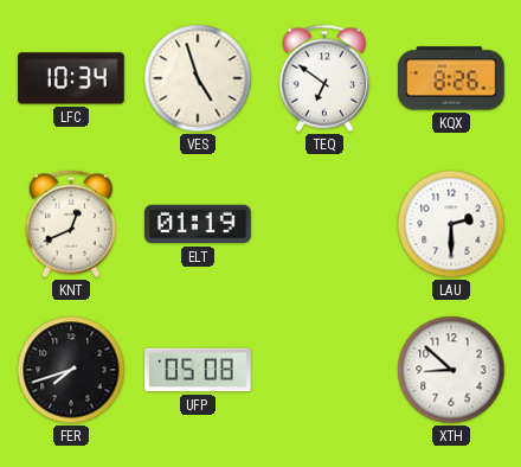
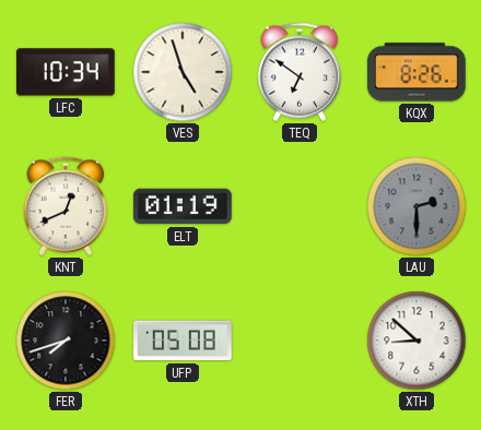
LAU dial: white -> grey (417, 206)
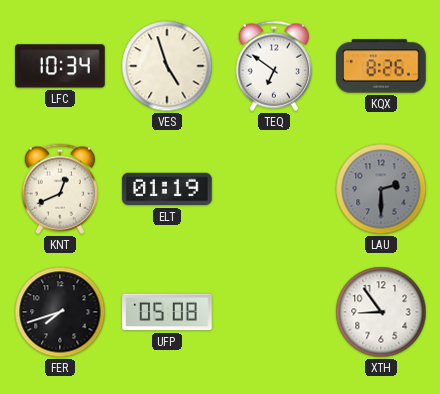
XTH: 8:52 -> 8:54 (381, 312)
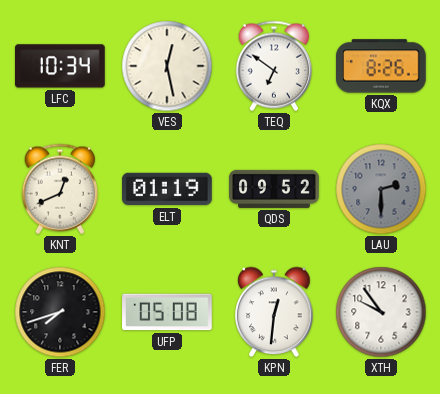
VES: 4:57 -> 12:28 (167, 66)
QDS: none -> 09:52 (274, 189)
KPN: none -> 12:31 (274, 312)
XTH: 8:54 -> 9:54 (381, 312)
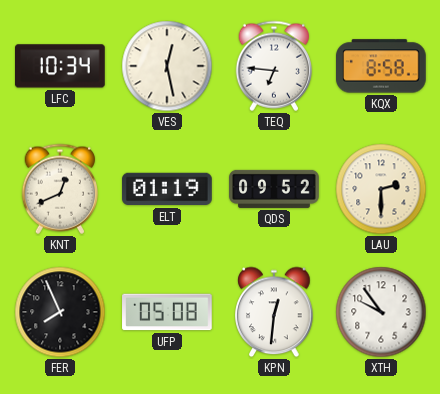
TEQ: 6:51 -> 6:46 (273, 66)
KQX: 8:26 -> 8:58 (381, 66)
LAU dial: grey -> cream (381, 189)
FER: 7:42 -> 7:56 (60, 312)
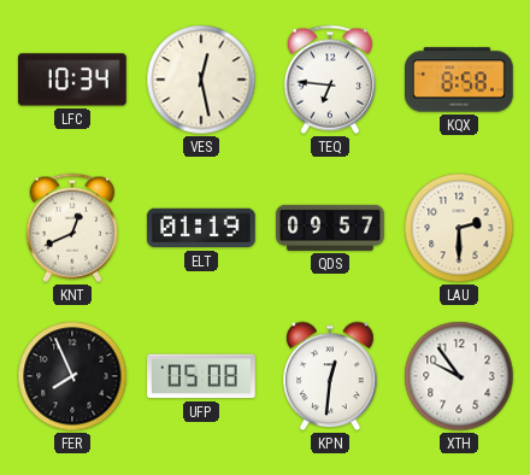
QDS: 09:52 -> 09:57 (330, 228)
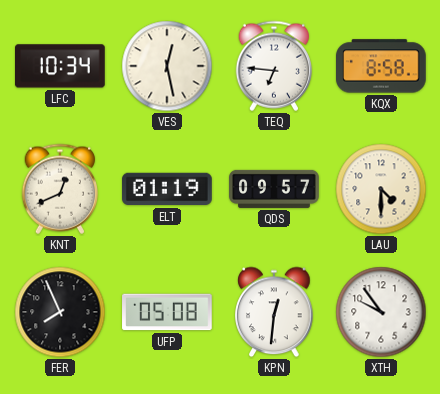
LAU: 2:30 -> 4:30 (381, 189)
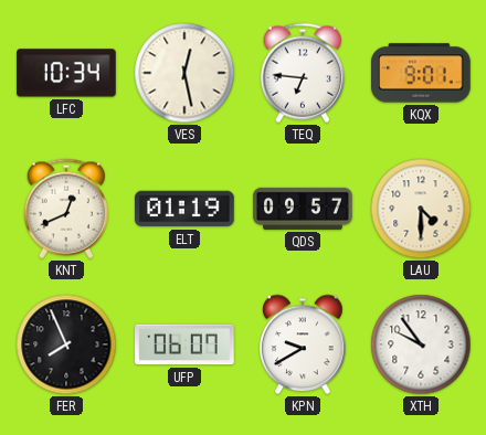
KQX: 8:58 -> 9:01 (421, 73)
UFP: 05:08 -> 06:07 (184, 344)
KPN: 12:31 -> 9:40 (303, 344)
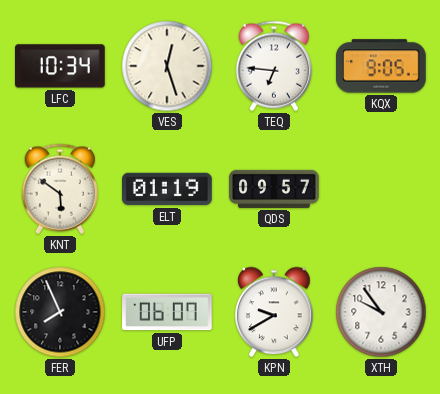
VES: 12:28 -> 12:27 (167, 66)
KQX: 9:01 -> 9:05 (381, 66)
KNT: 12:41 -> 5:51 (59, 189)
LAU: 4:30 -> none (421, 209)
